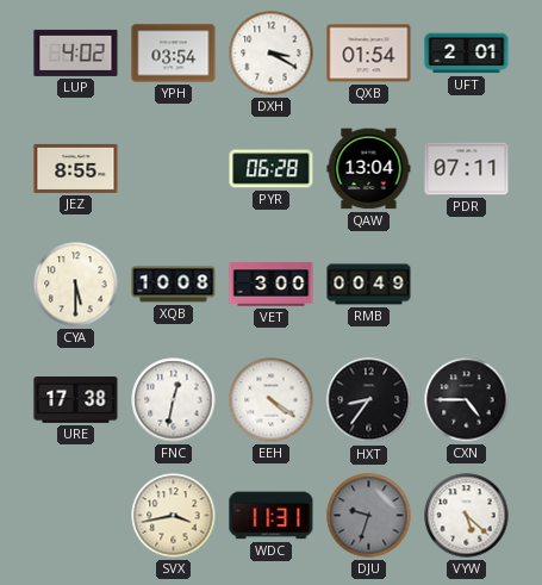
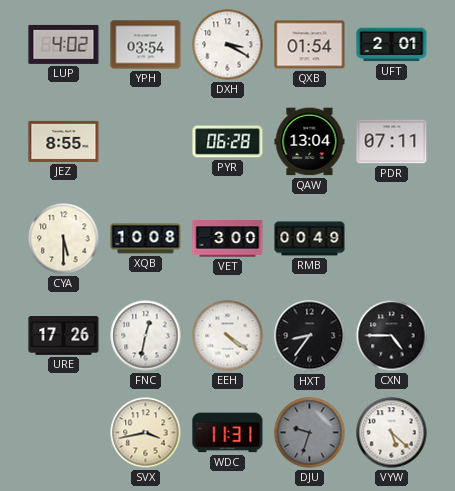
URE: 17:38 -> 17:26 (64, 336)
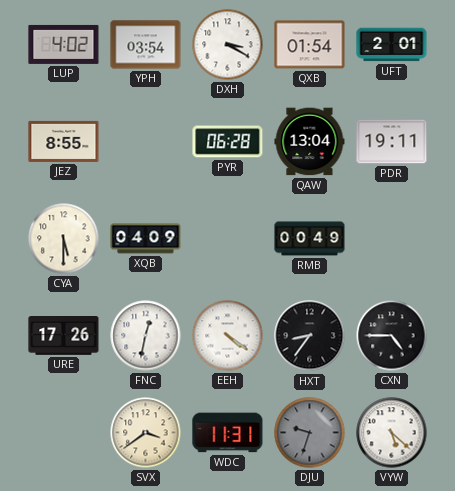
PDR: 07:11 -> 19:11 (392, 142)
XQB: 10:08 -> 04:09 (146, 239)
VET: 3:00 -> none (228, 239)
SVX: 3:43 -> 3:39 (146, 433)
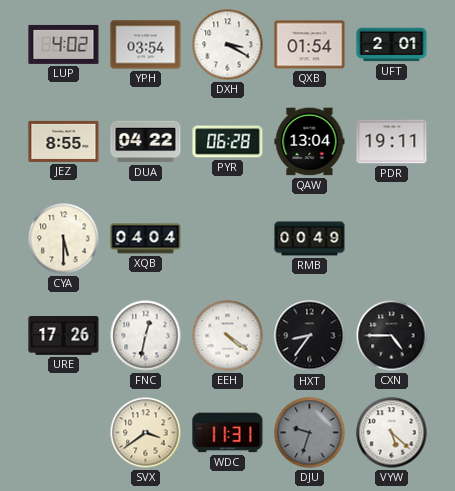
DUA: none -> 04:22 (146, 142)
XQB: 04:09 -> 04:04 (146, 239)
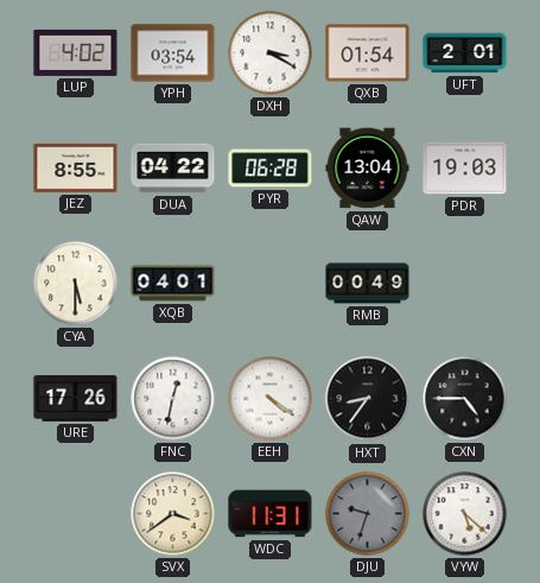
PDR: 19:11 -> 19:03 (465, 169)
XQB: 04:04 -> 04:01 (173, 284)
